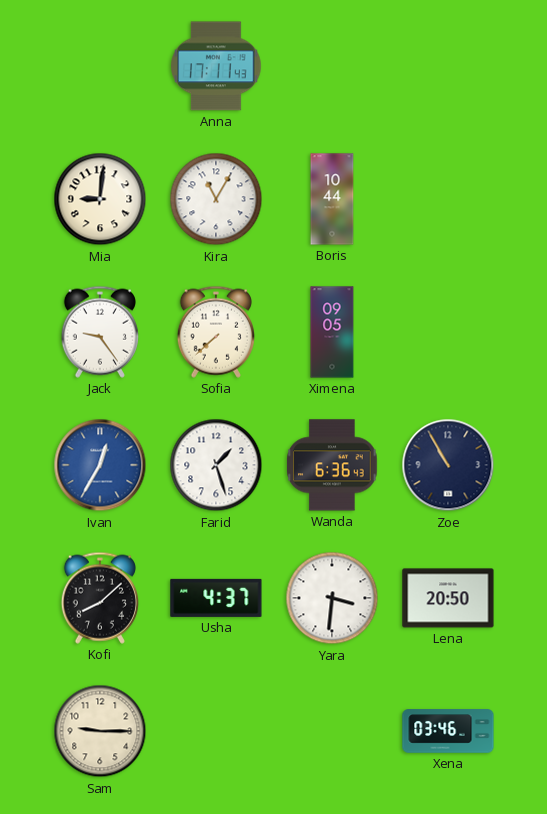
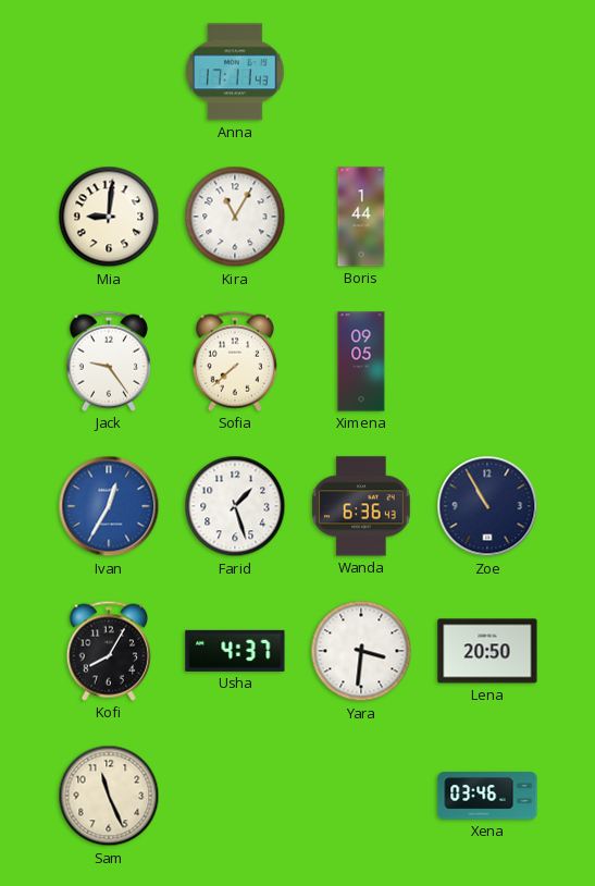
Boris: 10:44 -> 1:44 (361, 217)
Kofi: 8:08 -> 8:05 (109, 651)
Sam: 9:15 -> 11:26 (109, 796)
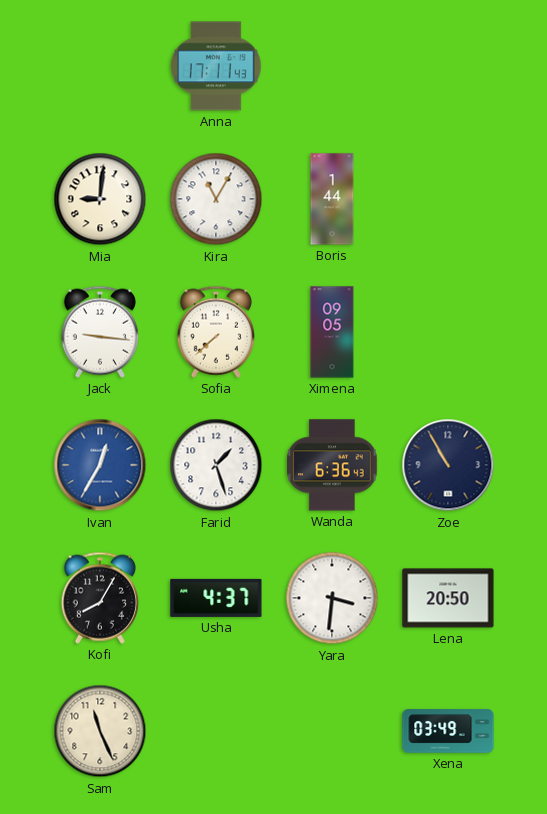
Jack: 9:24 -> 9:16 (100, 332)
Xena: 03:46 -> 03:49 (448, 731)
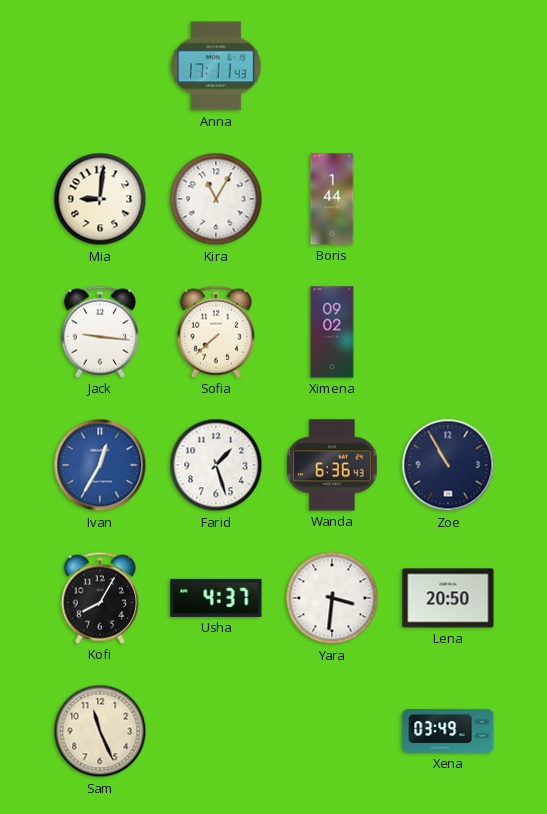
Ximena: 09:05 -> 09:02 (332, 332)
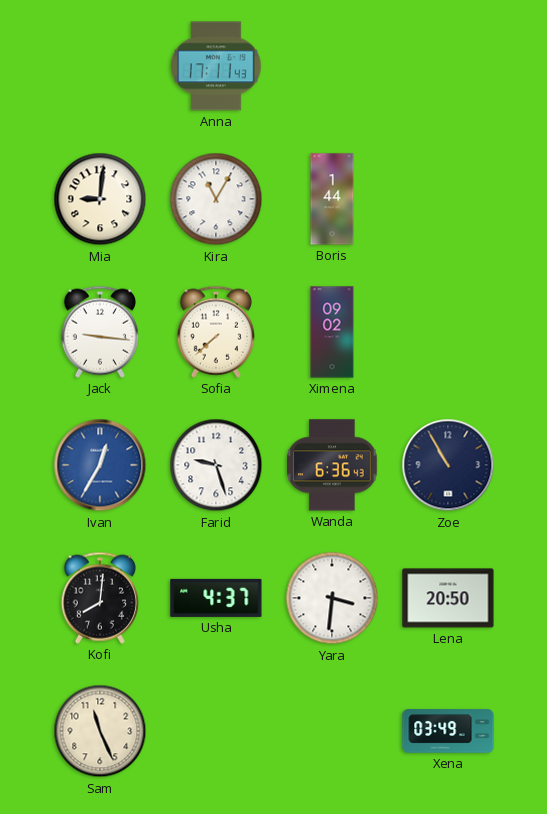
Farid: 1:27 -> 9:27 (216, 465)
Kofi: 8:05 -> 8:01 (100, 598)
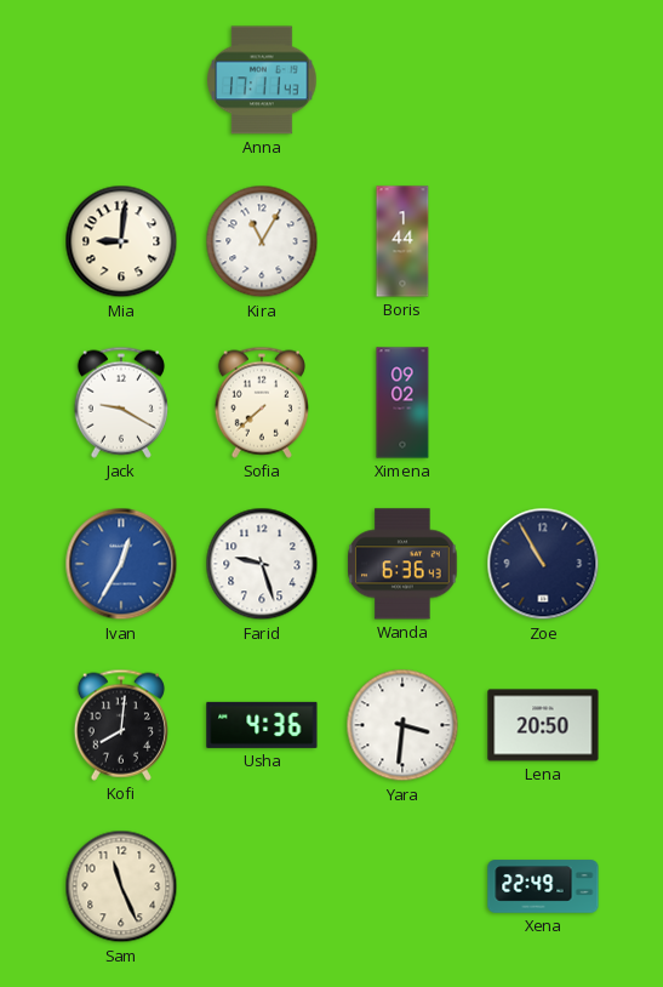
Jack: 9:16 -> 9:20 (121, 403)
Usha: 4:37 -> 4:36 (262, 725)
Xena: 03:49 -> 22:49 (543, 886)
